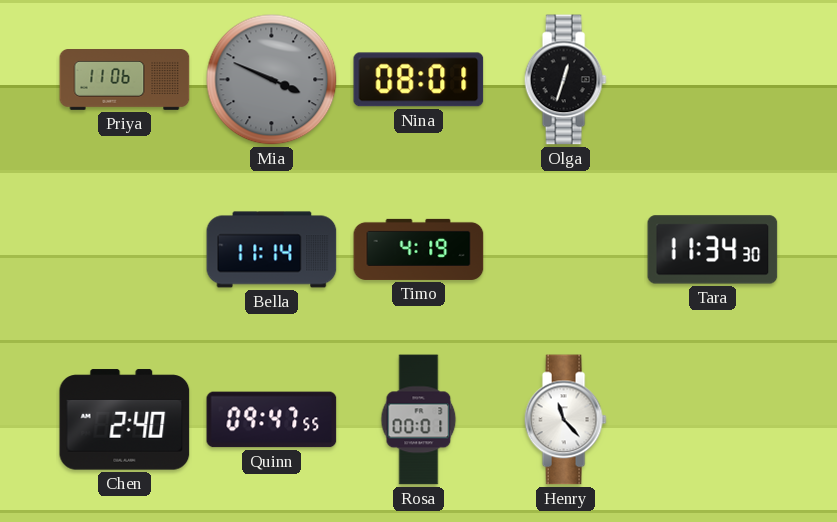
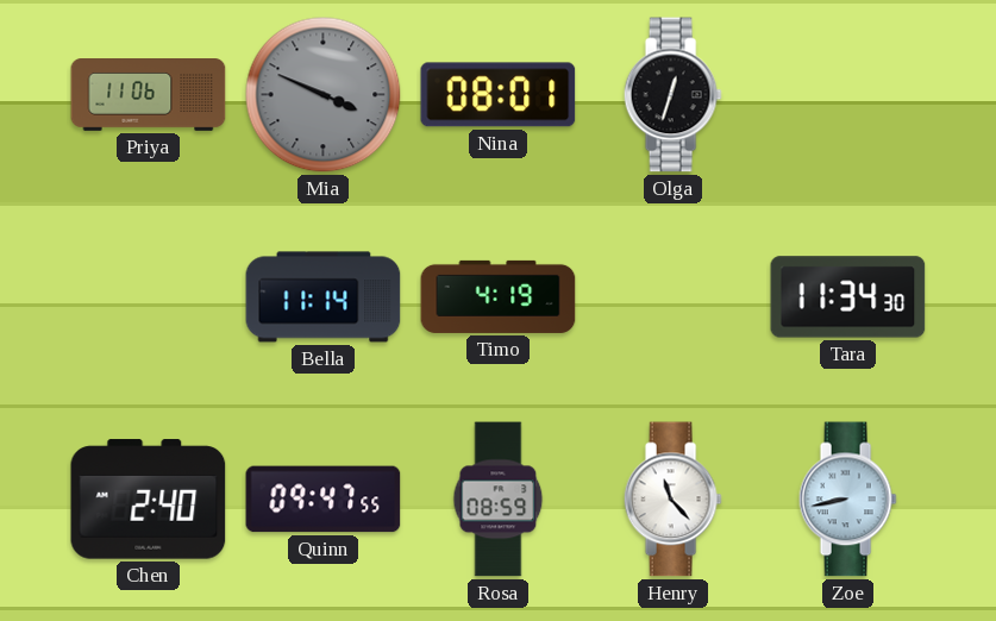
Rosa: 00:01 -> 08:59 (499, 500)
Zoe: none -> 8:43 (847, 500)
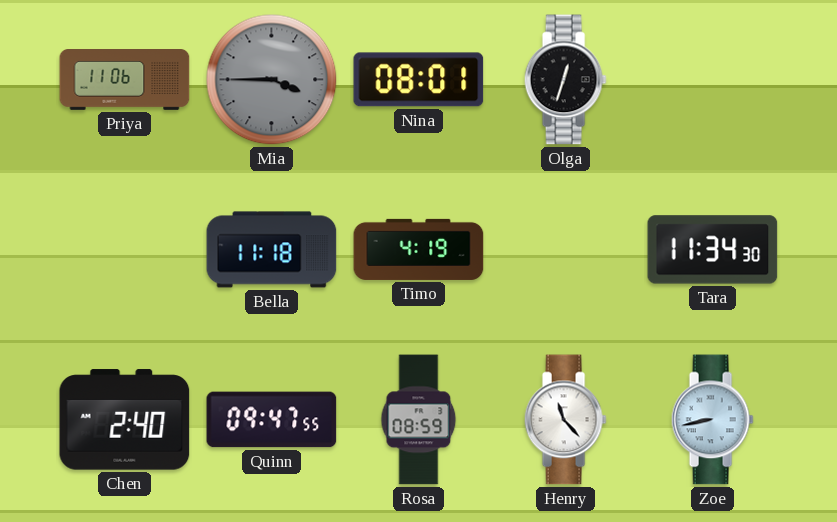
Mia: 3:49 -> 3:45 (272, 80)
Bella: 11:14 -> 11:18 (272, 250)
